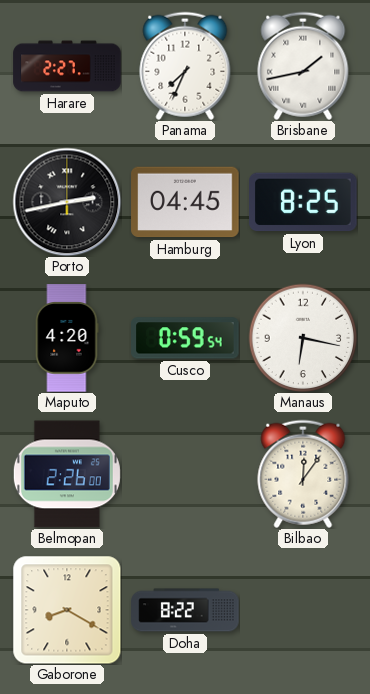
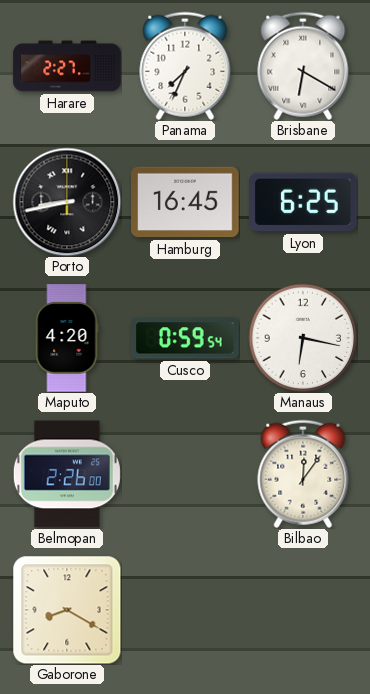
Brisbane: 1:43 -> 6:20 (303, 66)
Porto: 2:43 -> 8:43 (67, 202)
Hamburg: 04:45 -> 16:45 (185, 202)
Lyon: 8:25 -> 6:25 (303, 202)
Doha: 8:22 -> none (185, 610)
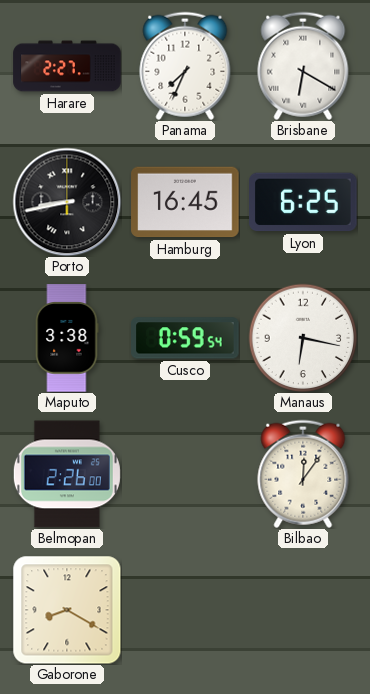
Maputo: 4:20 -> 3:38 (67, 338)
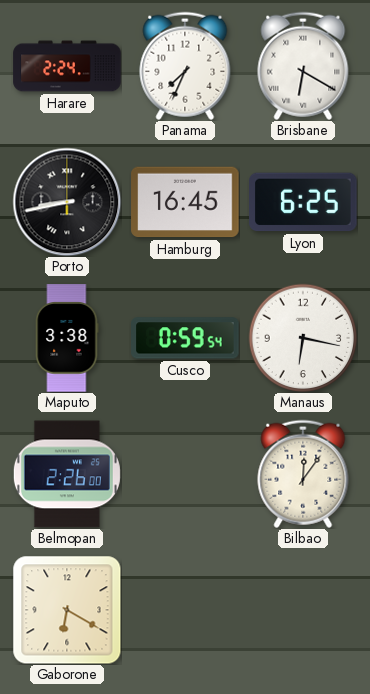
Harare: 2:27 -> 2:24 (67, 66)
Gaborone: 8:20 -> 6:20 (67, 610)
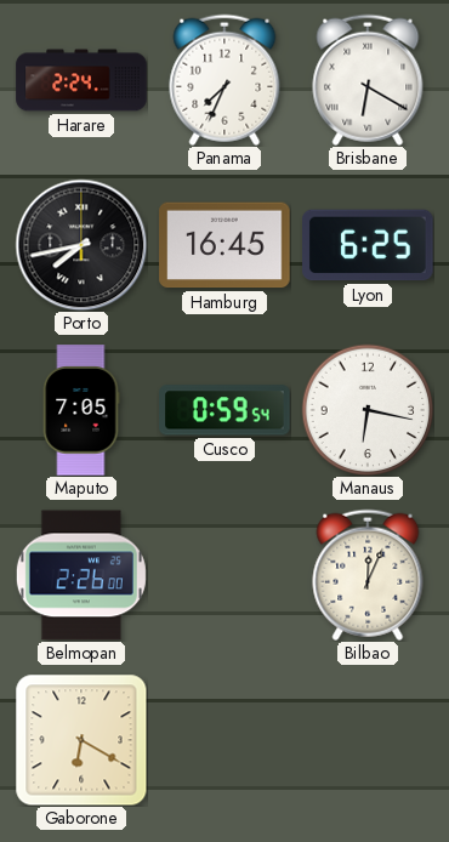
Porto: 8:43 -> 7:43 (81, 245)
Maputo: 3:38 -> 7:05 (81, 410)
Bilbao: 12:06 -> 12:04 (368, 575)
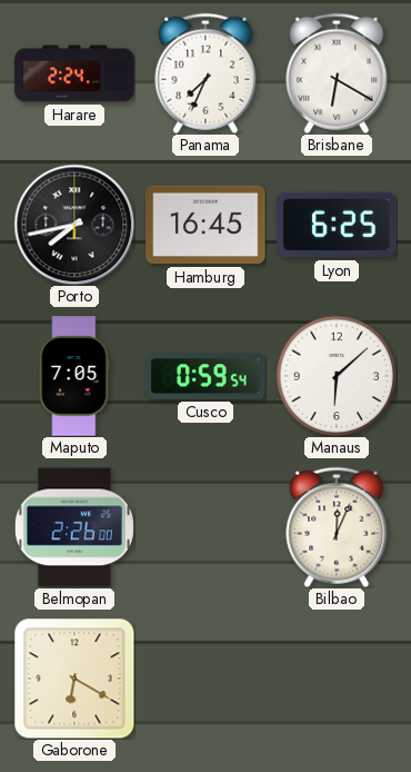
Manaus: 6:17 -> 6:08 (337, 376)
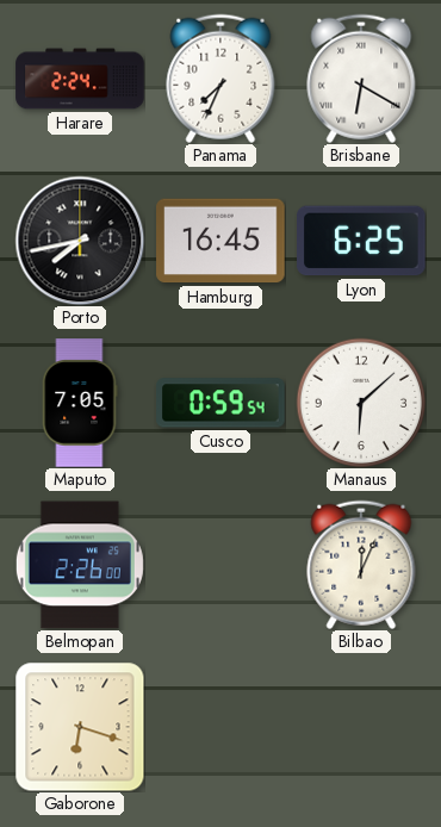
Gaborone: 6:20 -> 6:18 (80, 727)
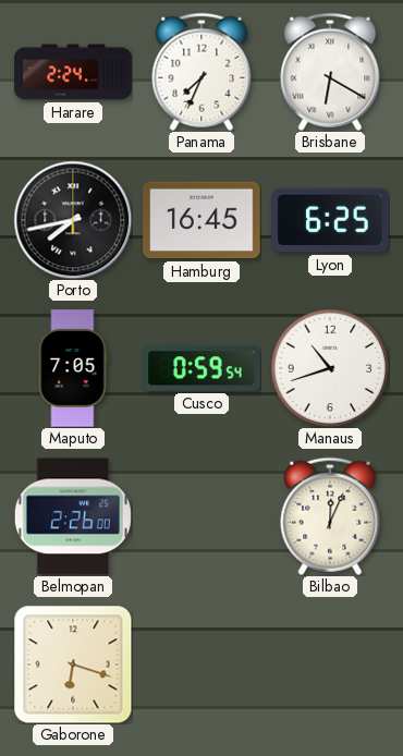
Manaus: 6:08 -> 10:42 (330, 368)
